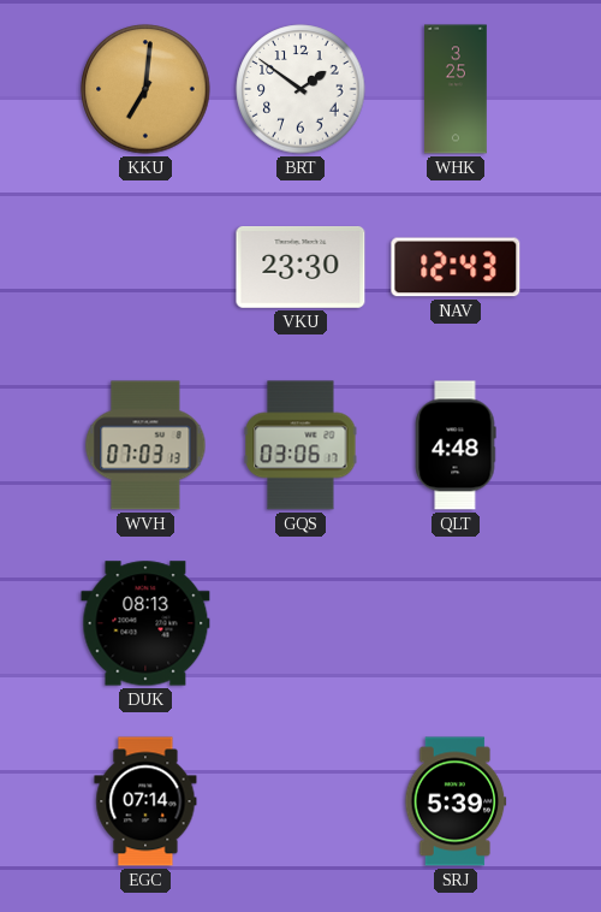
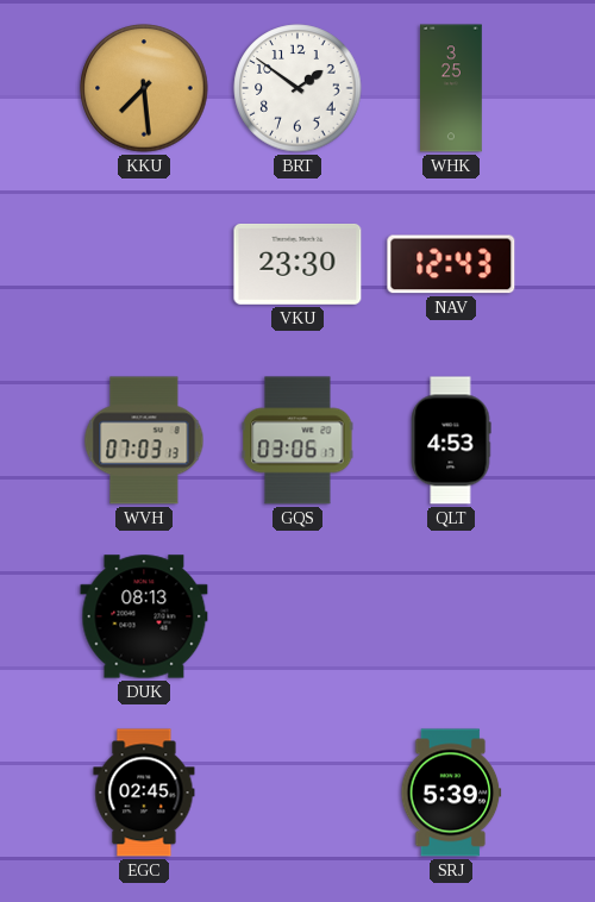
KKU: 7:01 -> 7:29 (144, 88)
QLT: 4:48 -> 4:53 (451, 440)
EGC: 07:14 -> 02:45 (144, 793)
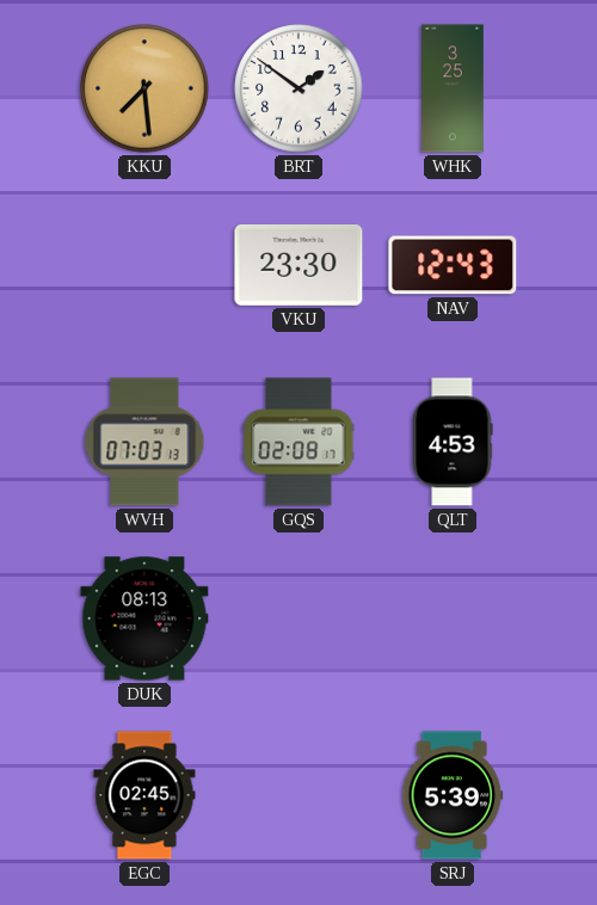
GQS: 03:06 -> 02:08 (298, 442)
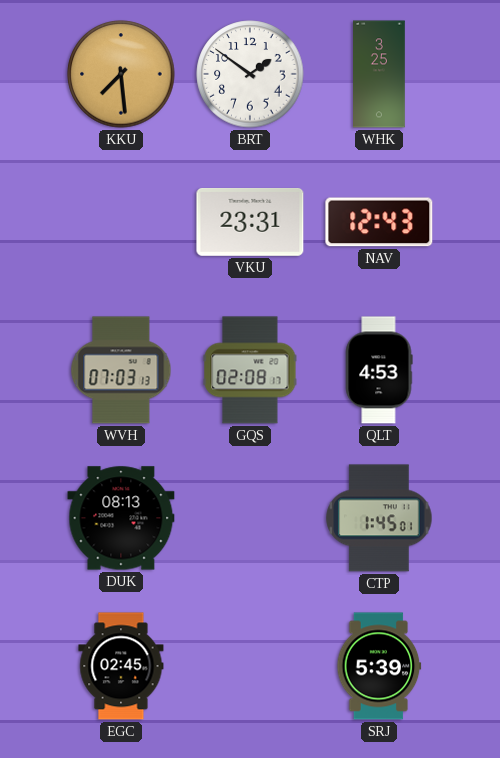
VKU: 23:30 -> 23:31 (250, 223)
CTP: none -> 1:45 (379, 518)
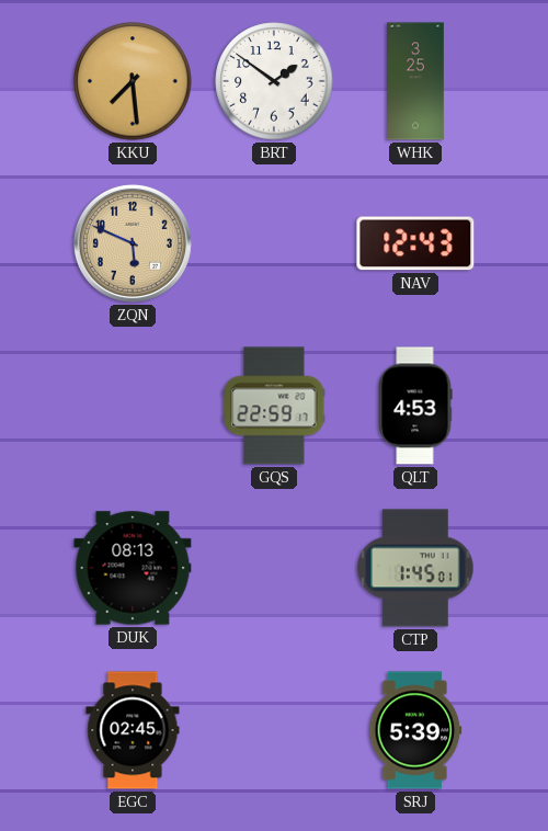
ZQN: none -> 5:49 (133, 243)
VKU: 23:31 -> none (250, 223)
WVH: 07:03 -> none (121, 370)
GQS: 02:08 -> 22:59 (274, 406)
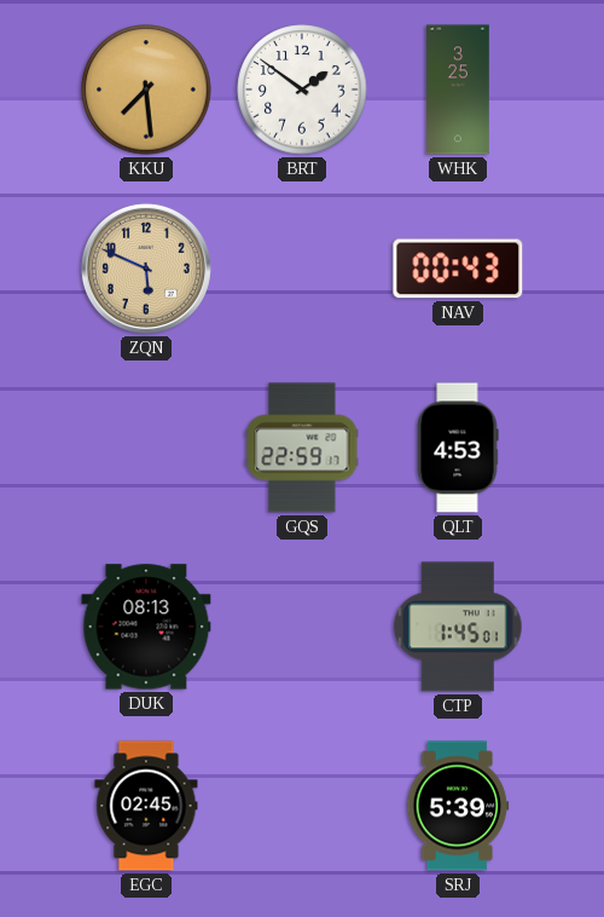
NAV: 12:43 -> 00:43 (458, 269)
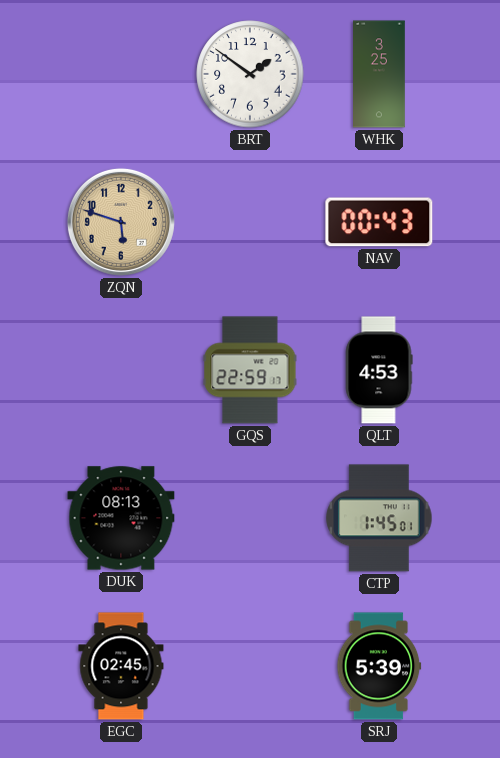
KKU: 7:29 -> none (146, 90)
ZQN: 5:49 -> 5:48 (121, 222)
